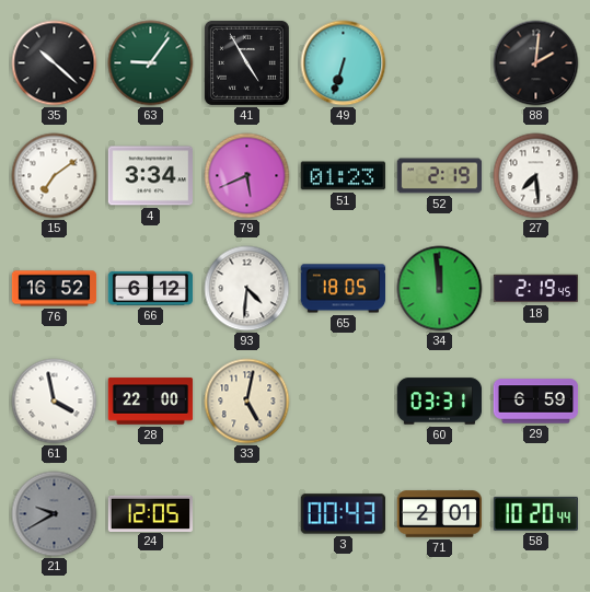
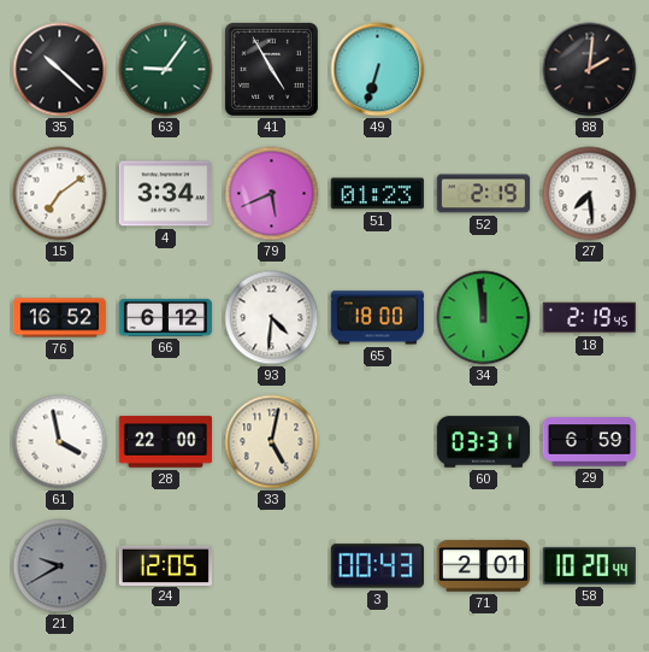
65: 18:05 -> 18:00 (377, 318)
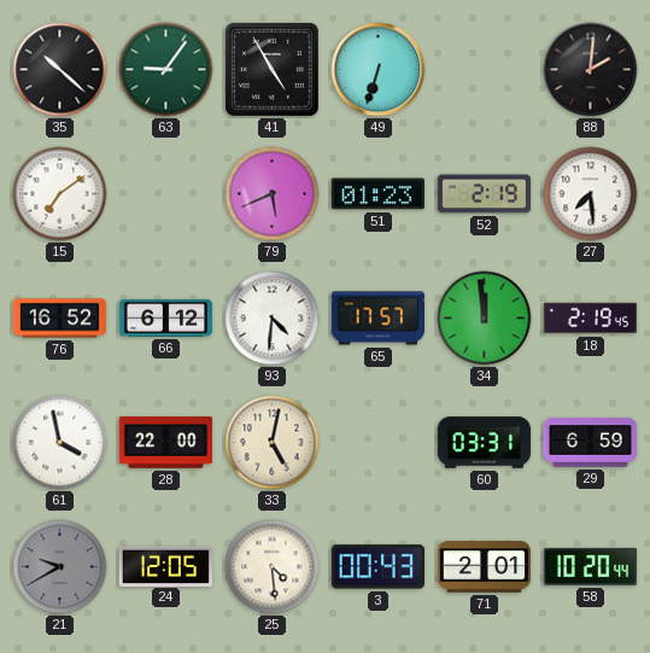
4: 3:34 -> none (165, 194)
65: 18:00 -> 17:57 (377, 319)
25: none -> 4:29 (273, 567)
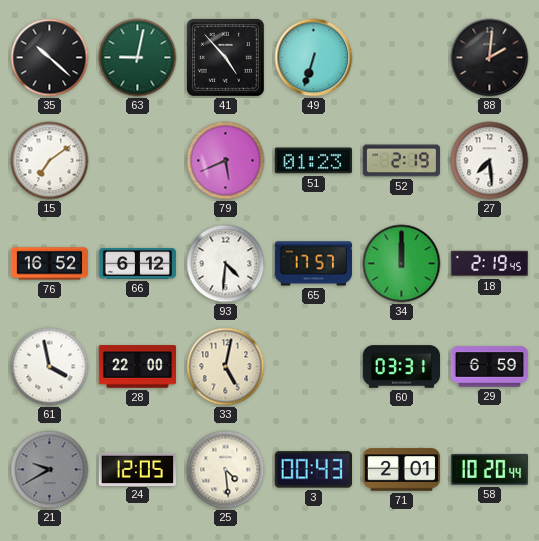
63: 9:06 -> 9:02 (138, 58)
41: 4:55 -> 4:53 (225, 57)
34: 11:59 -> 12:00 (402, 264)
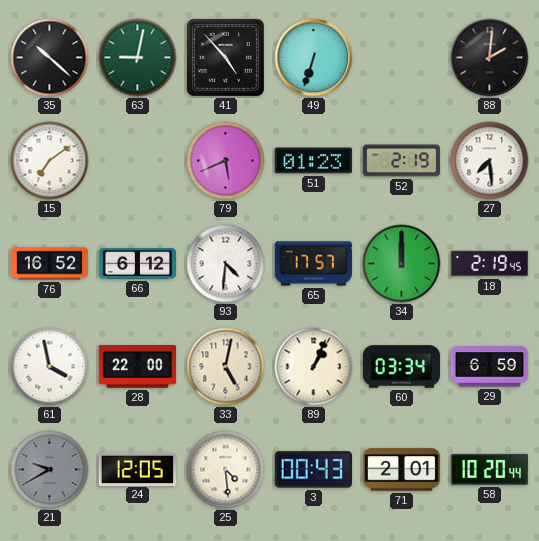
89: none -> 1:04 (314, 367)
60: 03:31 -> 03:34 (402, 367)
